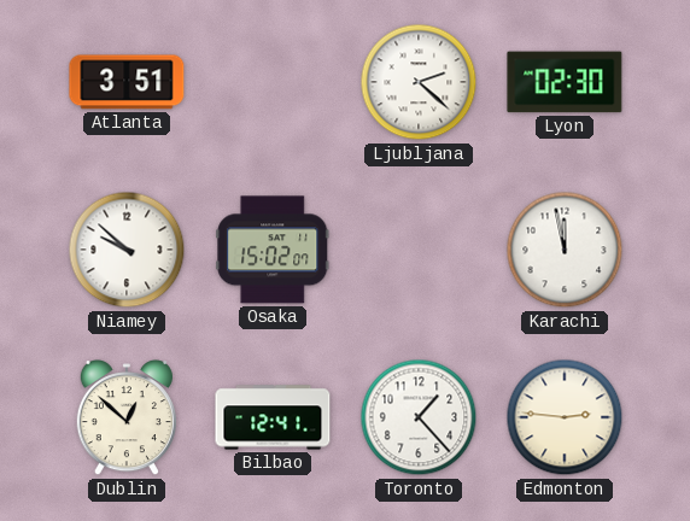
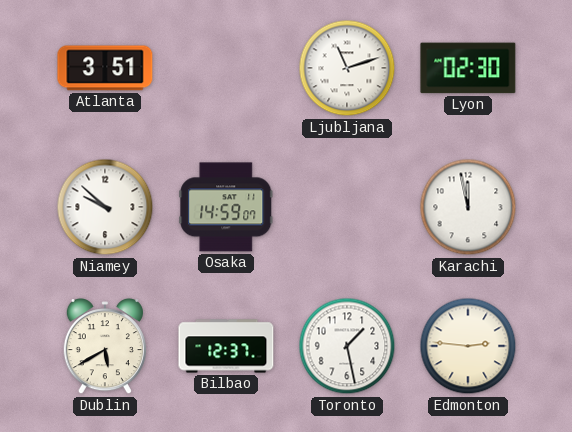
Ljubljana: 2:22 -> 11:12 (347, 68)
Osaka: 15:02 -> 14:59 (226, 207)
Dublin: 12:52 -> 5:40 (105, 347)
Bilbao: 12:41 -> 12:37 (226, 346)
Toronto: 1:23 -> 1:28 (347, 346)
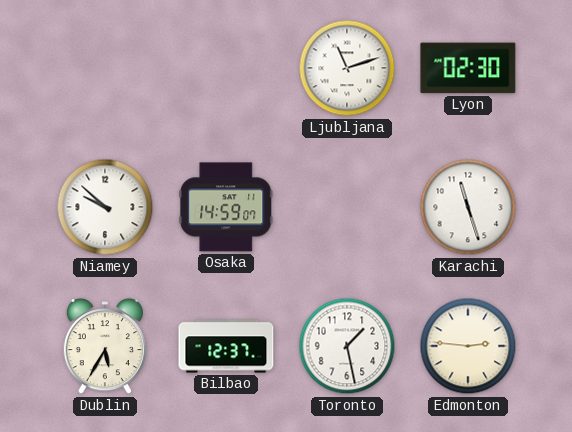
Atlanta: 3:51 -> none (105, 68)
Karachi: 11:58 -> 11:27 (468, 207)
Dublin: 5:40 -> 5:35 (105, 347)
